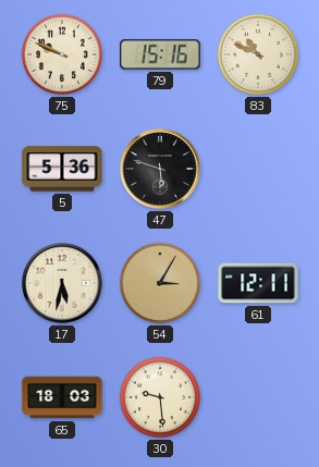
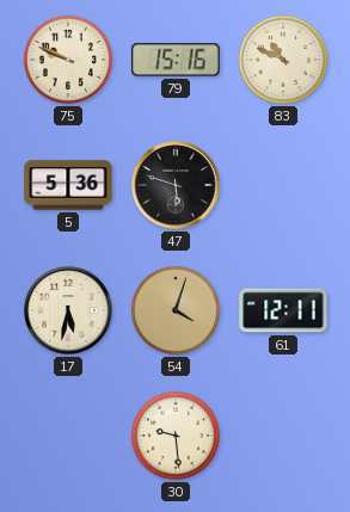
54: 3:05 -> 4:03 (176, 310)
65: 18:03 -> none (62, 397)
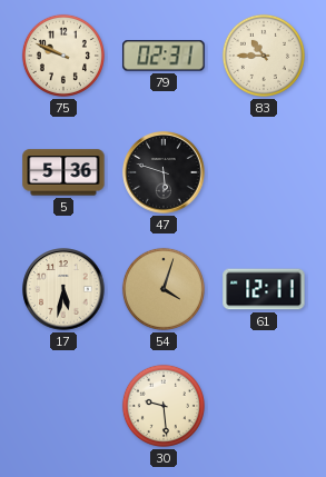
79: 15:16 -> 02:31 (164, 56)
83: 10:49 -> 10:45 (264, 56)
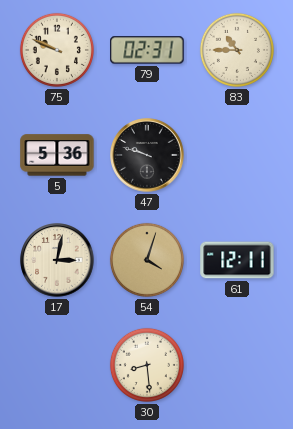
47: 5:48 -> 9:48 (147, 155)
17: 5:32 -> 3:02 (57, 260)
30: 9:29 -> 8:29 (147, 365)
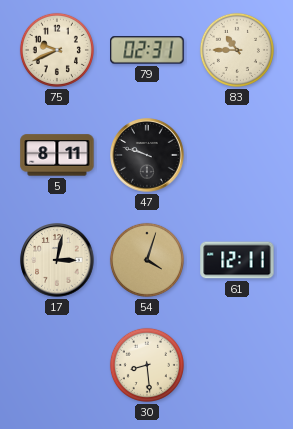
75: 9:49 -> 9:41 (57, 50)
5: 5:36 -> 8:11 (57, 155)
